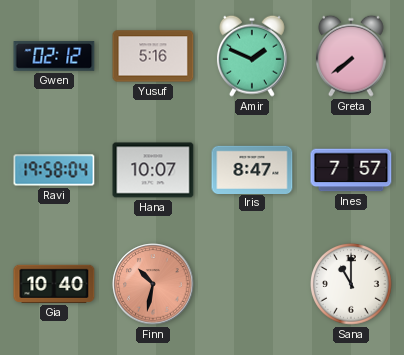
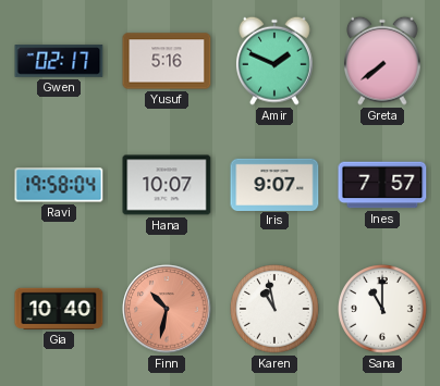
Gwen: 02:12 -> 02:17 (59, 61)
Iris: 8:47 -> 9:07 (274, 184)
Karen: none -> 10:58 (276, 310)
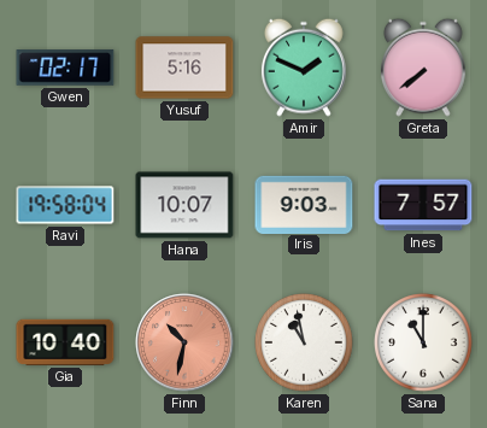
Iris: 9:07 -> 9:03 (304, 204)
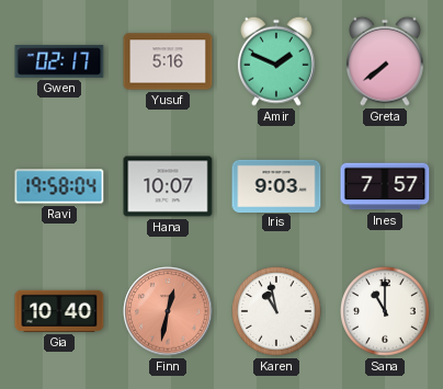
Finn: 10:32 -> 12:32 (168, 311)
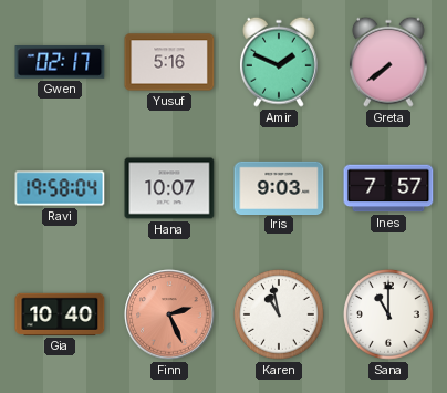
Finn: 12:32 -> 2:26 (169, 314)
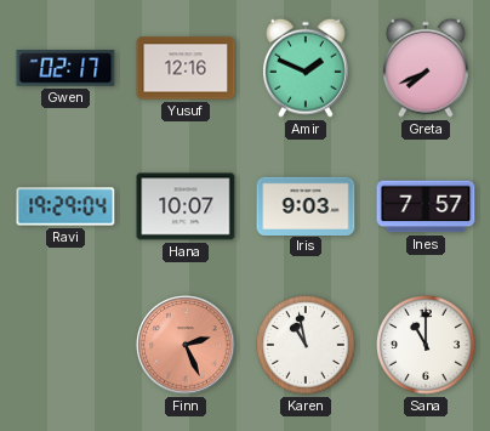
Yusuf: 5:16 -> 12:16 (186, 68)
Greta: 7:39 -> 7:41 (426, 68)
Ravi: 19:58 -> 19:29 (65, 206)
Gia: 10:40 -> none (60, 314)
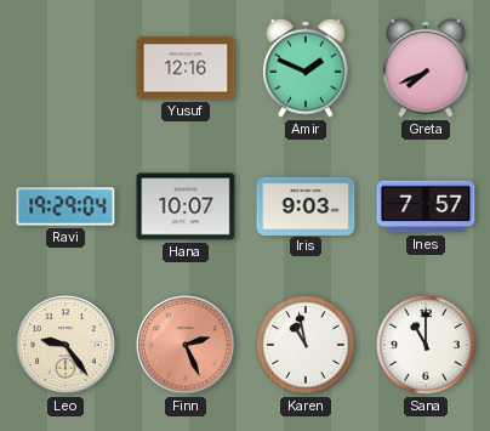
Gwen: 02:17 -> none (65, 68)
Leo: none -> 9:24 (65, 345)
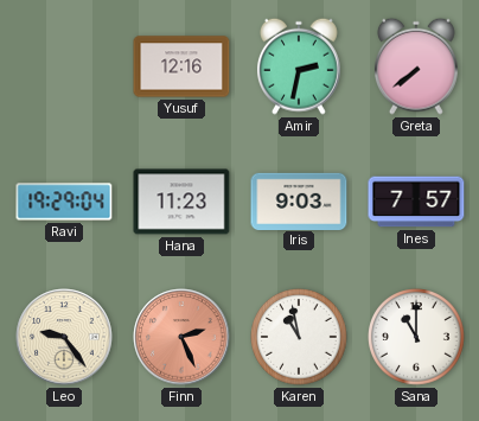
Amir: 1:49 -> 2:32 (299, 66)
Greta: 7:41 -> 7:39 (416, 66)
Hana: 10:07 -> 11:23 (181, 202)
